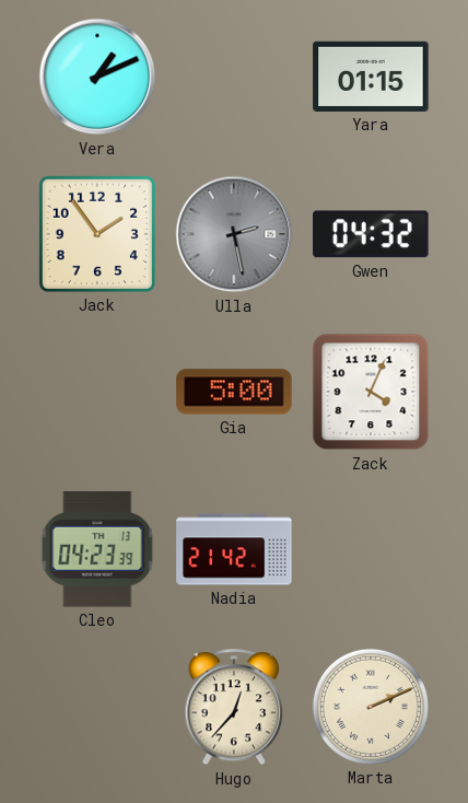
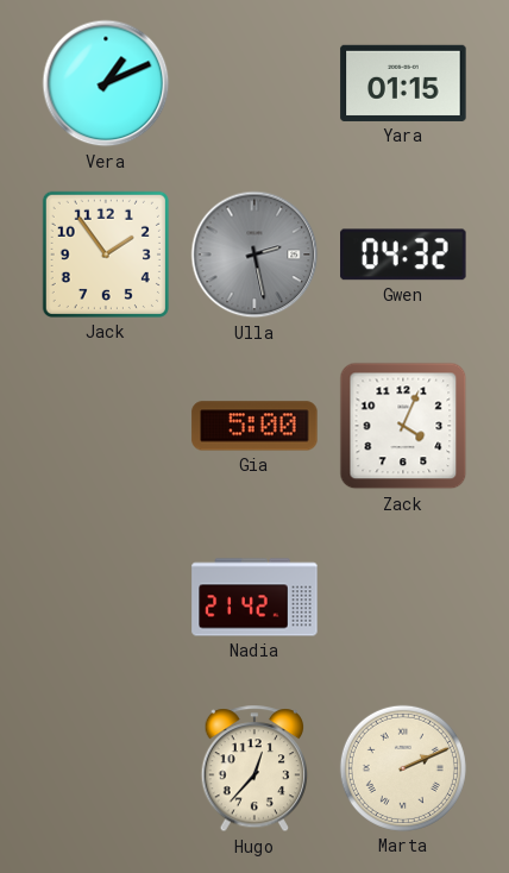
Cleo: 04:23 -> none (97, 549)
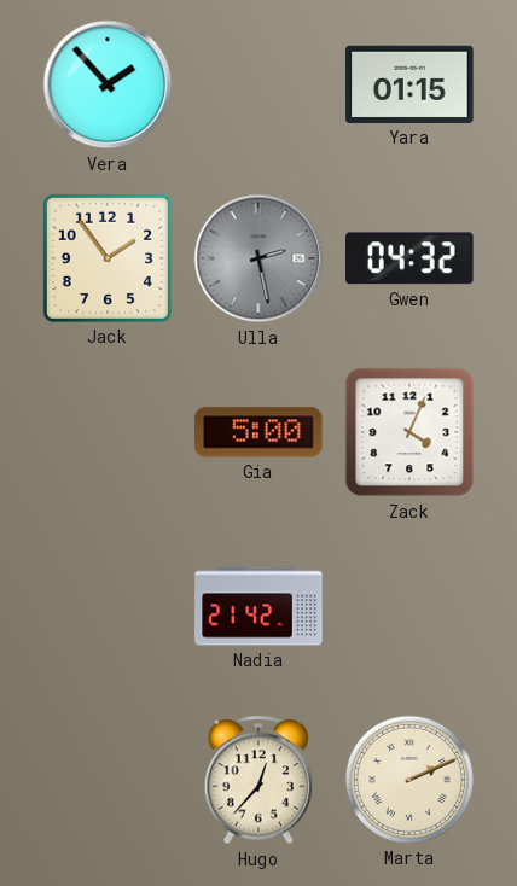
Vera: 1:11 -> 1:53 (108, 84)
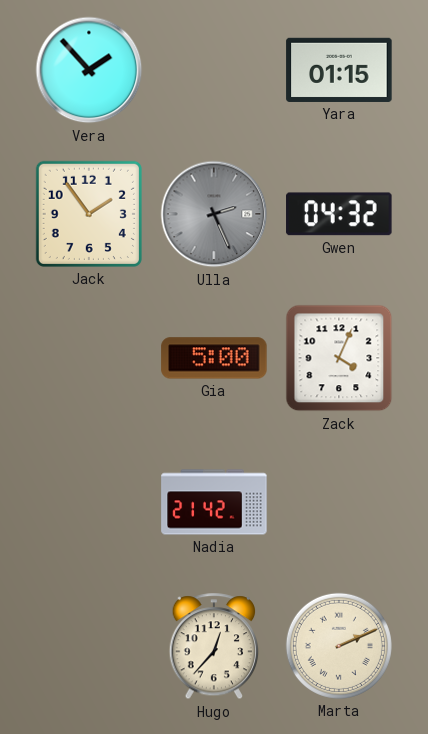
Ulla: 2:28 -> 2:26 (214, 214)
